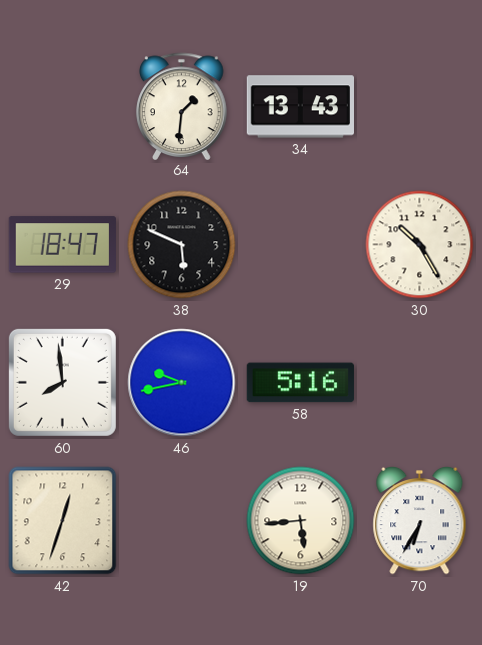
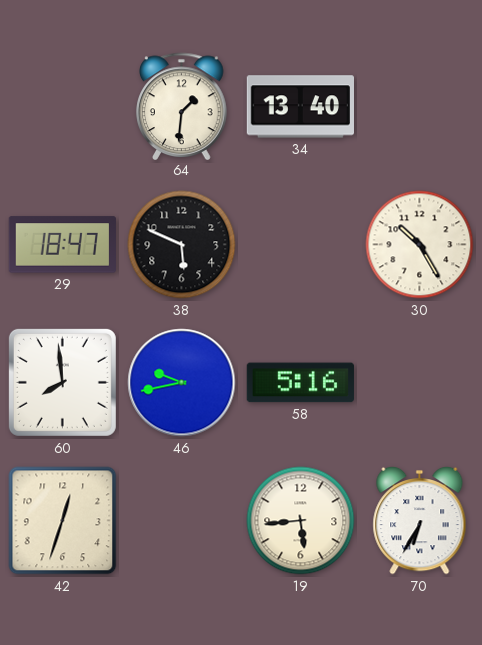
34: 13:43 -> 13:40 (300, 107)
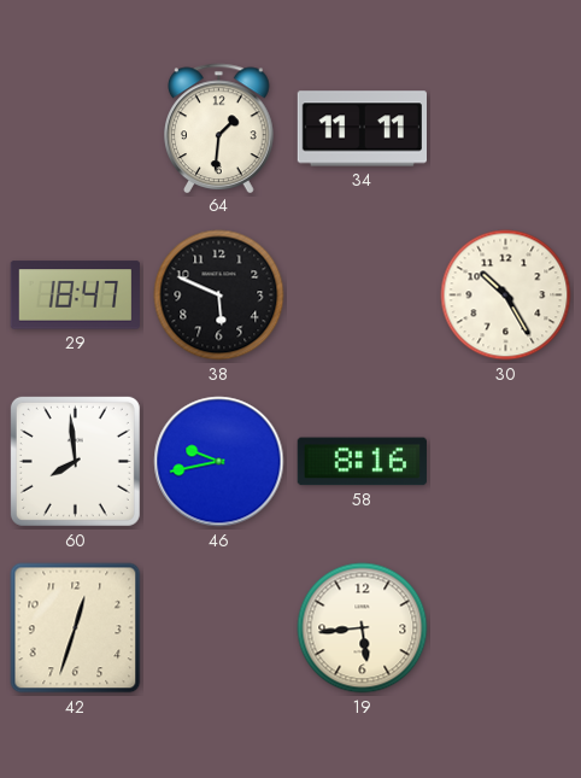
34: 13:40 -> 11:11 (362, 129)
58: 5:16 -> 8:16 (362, 462)
70: 6:35 -> none (420, 520)
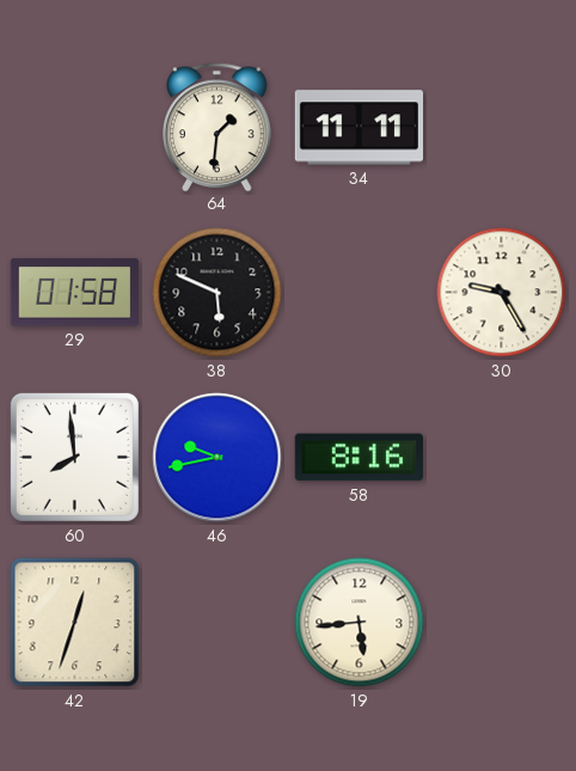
29: 18:47 -> 01:58 (74, 293)
30: 10:25 -> 9:25 (502, 293)
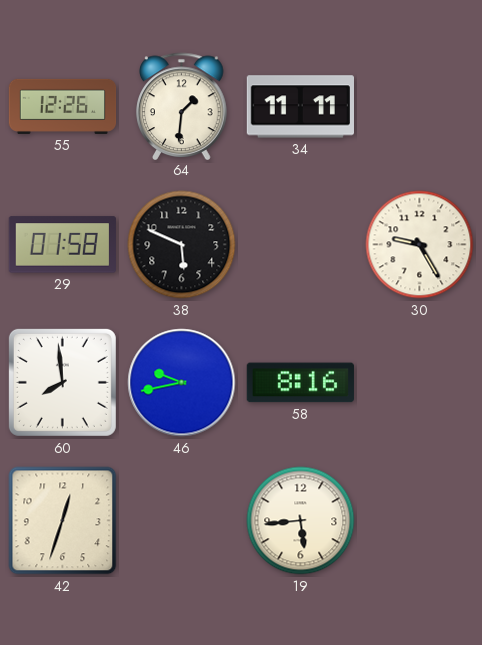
55: none -> 12:26 (63, 106)
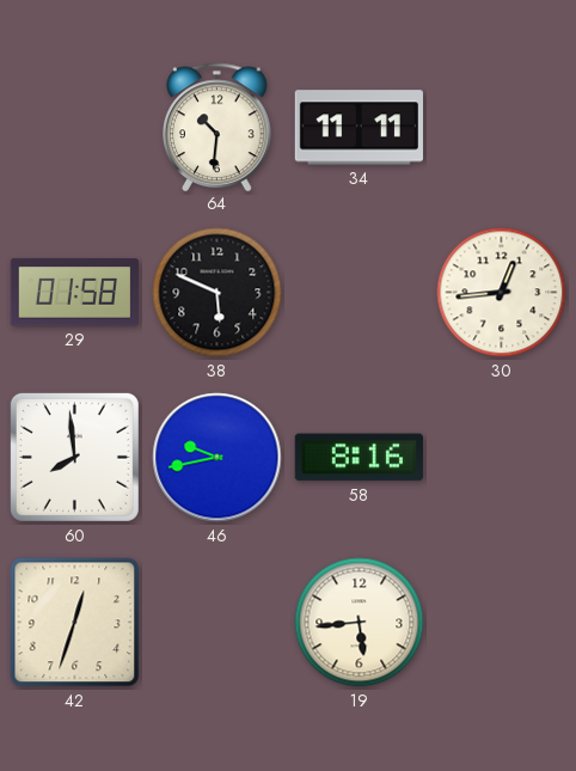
55: 12:26 -> none (63, 106)
64: 1:31 -> 10:31 (217, 127)
30: 9:25 -> 12:44 (502, 293)
